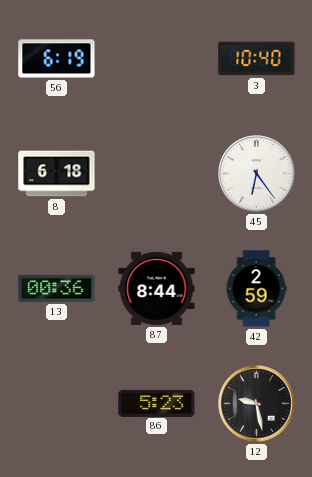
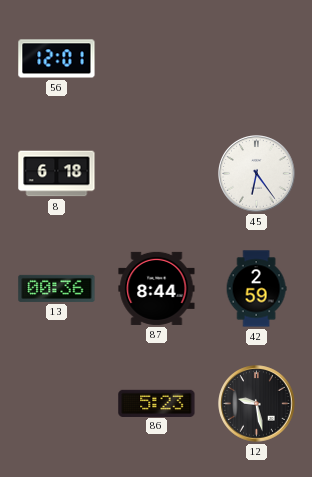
56: 6:19 -> 12:01 (57, 59)
3: 10:40 -> none (257, 59)
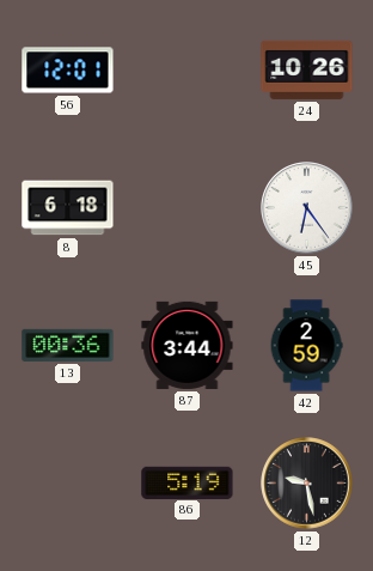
24: none -> 10:26 (307, 69)
87: 8:44 -> 3:44 (188, 345)
86: 5:23 -> 5:19 (188, 482)
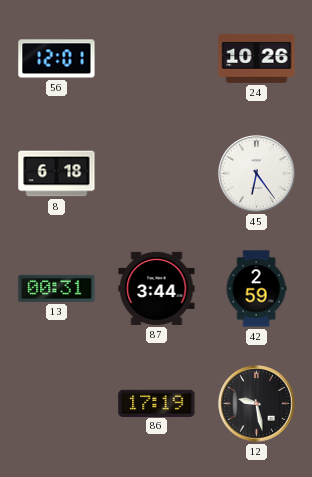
13: 00:36 -> 00:31 (57, 288)
86: 5:19 -> 17:19 (157, 403)
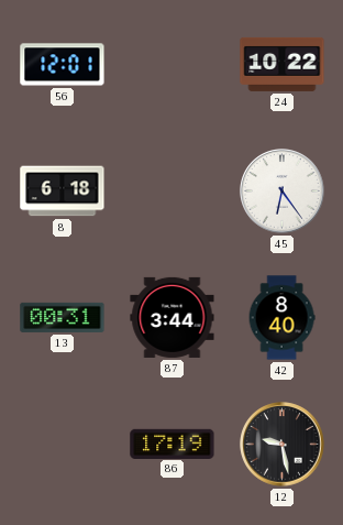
24: 10:26 -> 10:22 (283, 64)
42: 2:59 -> 8:40 (281, 318)
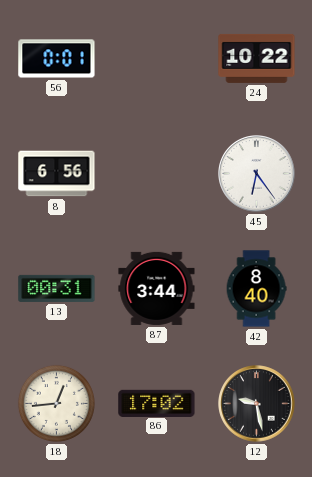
56: 12:01 -> 0:01 (57, 59)
8: 6:18 -> 6:56 (57, 174)
18: none -> 12:44 (56, 403)
86: 17:19 -> 17:02 (157, 403)
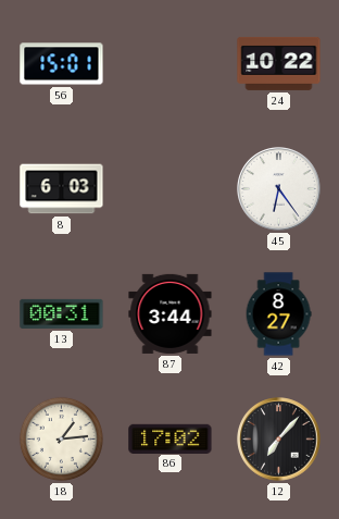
56: 0:01 -> 15:01 (62, 64)
8: 6:56 -> 6:03 (62, 189)
42: 8:40 -> 8:27 (278, 314)
18: 12:44 -> 1:14 (61, 438)
12: 9:28 -> 7:07 (279, 440)
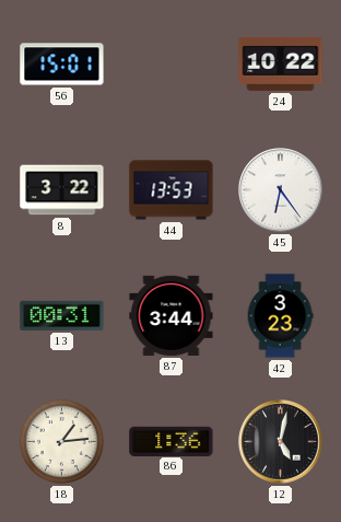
8: 6:03 -> 3:22 (62, 190)
44: none -> 13:53 (172, 190)
42: 8:27 -> 3:23 (280, 316)
86: 17:02 -> 1:36 (172, 441)
12: 7:07 -> 5:02 (281, 442)
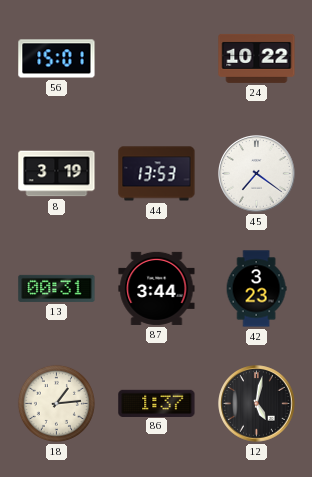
8: 3:22 -> 3:19 (57, 174)
45: 6:24 -> 7:21 (257, 174)
86: 1:36 -> 1:37 (157, 403)
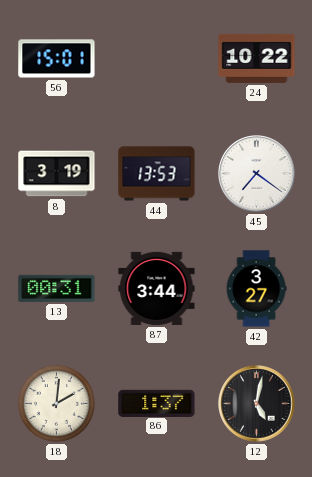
42: 3:23 -> 3:27 (256, 289)
18: 1:14 -> 2:01 (56, 403)
